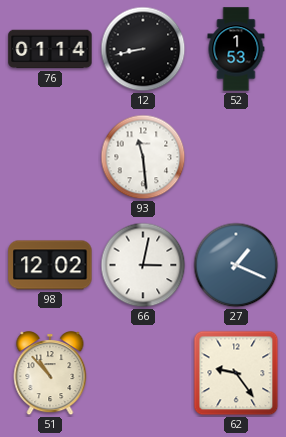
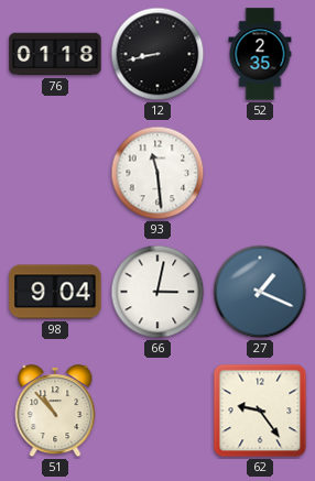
76: 01:14 -> 01:18 (55, 54)
52: 1:53 -> 2:35 (260, 54)
98: 12:02 -> 9:04 (55, 292)
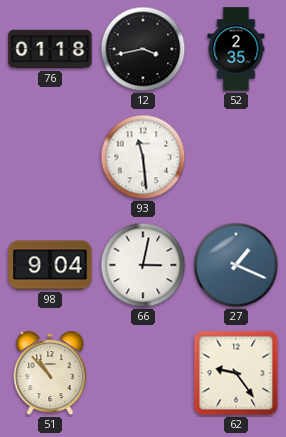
12: 8:43 -> 3:43 (143, 49)
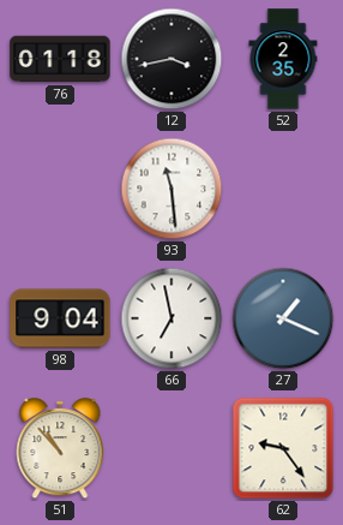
66: 3:02 -> 6:58 (171, 318)
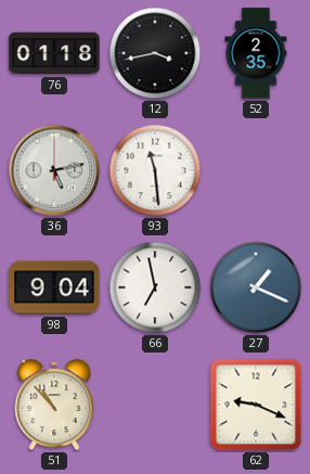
36: none -> 5:13 (54, 170)
62: 9:24 -> 9:19 (256, 405)
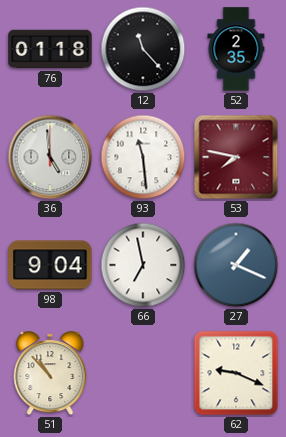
12: 3:43 -> 11:23 (143, 49)
36: 5:13 -> 4:59 (50, 157)
53: none -> 7:47 (236, 157)
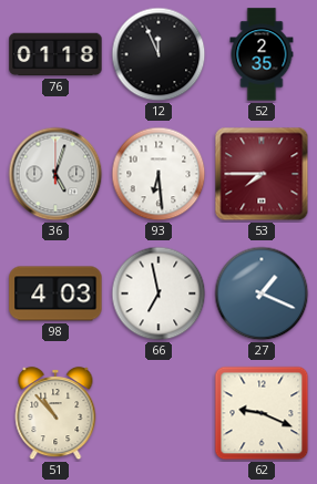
12: 11:23 -> 11:56 (158, 54)
36: 4:59 -> 5:03 (55, 174)
93: 11:29 -> 6:29 (158, 174)
53: 7:47 -> 7:45 (262, 174)
98: 9:04 -> 4:03 (55, 294)
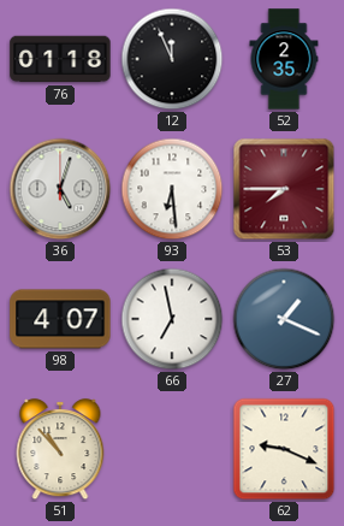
98: 4:03 -> 4:07 (60, 319)
